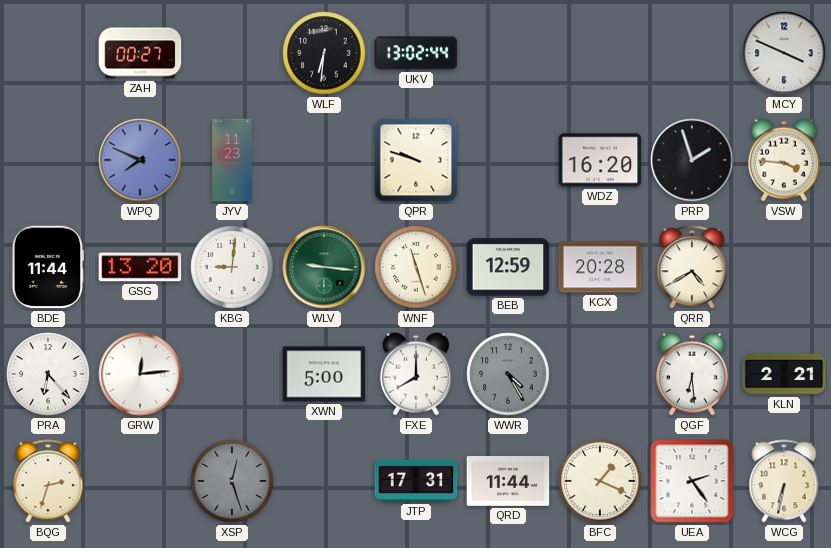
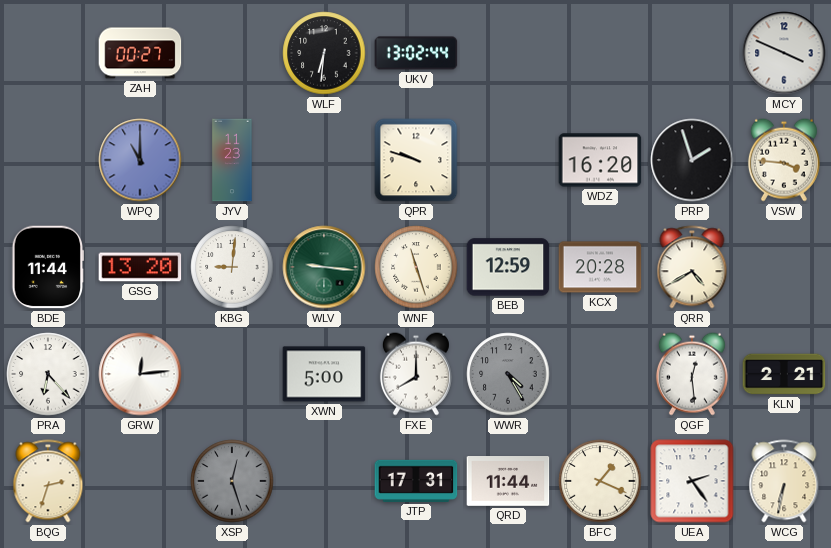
WPQ: 7:49 -> 11:00 (140, 160)
QGF: 6:29 -> 12:29 (692, 374)
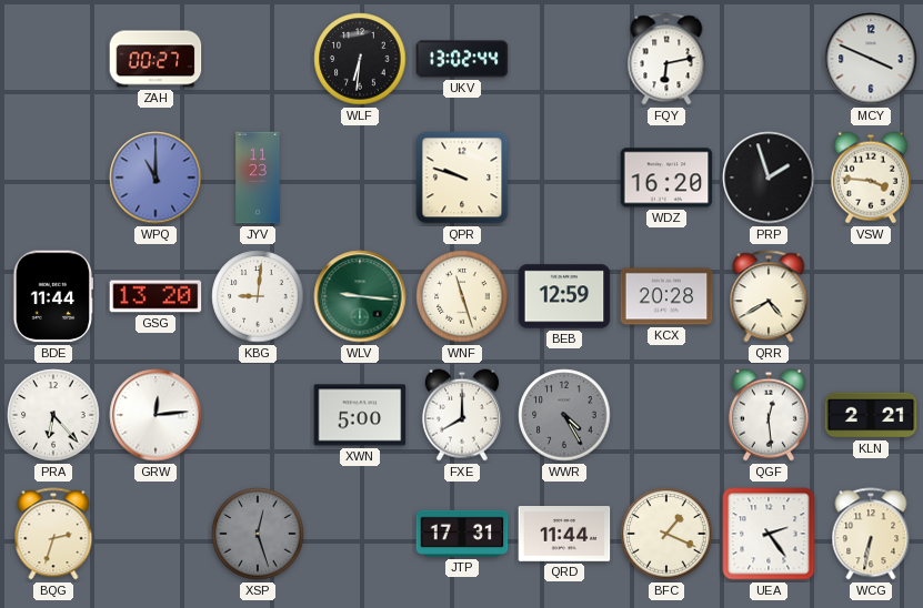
FQY: none -> 6:13 (666, 59)
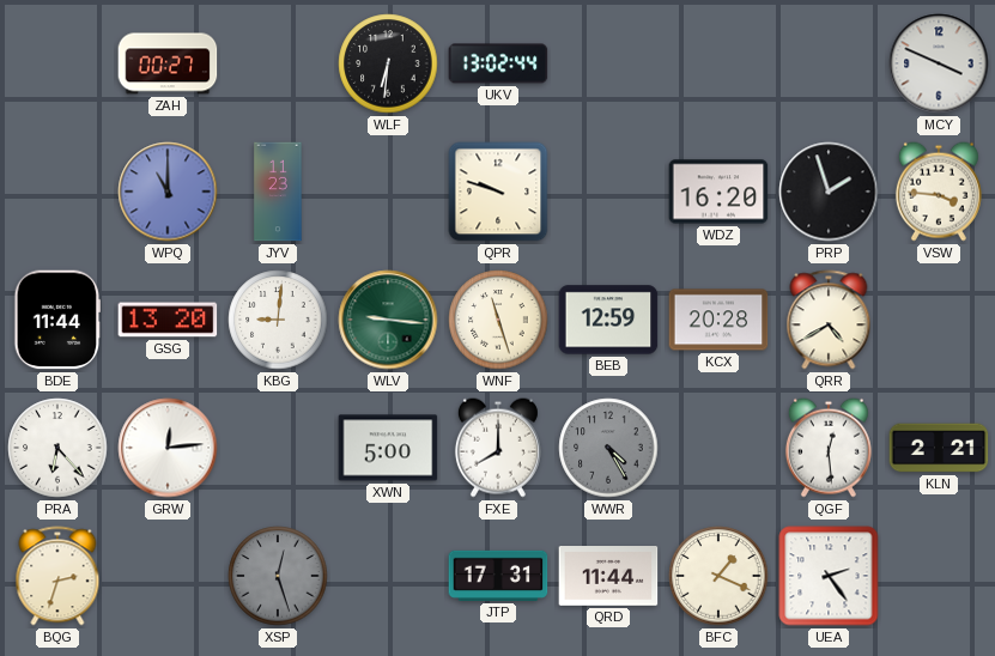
FQY: 6:13 -> none (666, 59)
WCG: 6:32 -> none (871, 534)
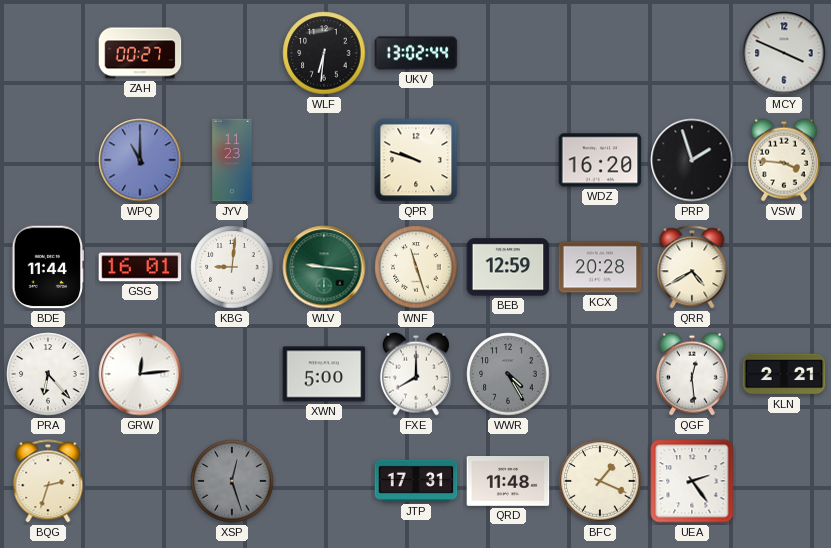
GSG: 13:20 -> 16:01 (140, 267)
QRD: 11:44 -> 11:48 (508, 482)
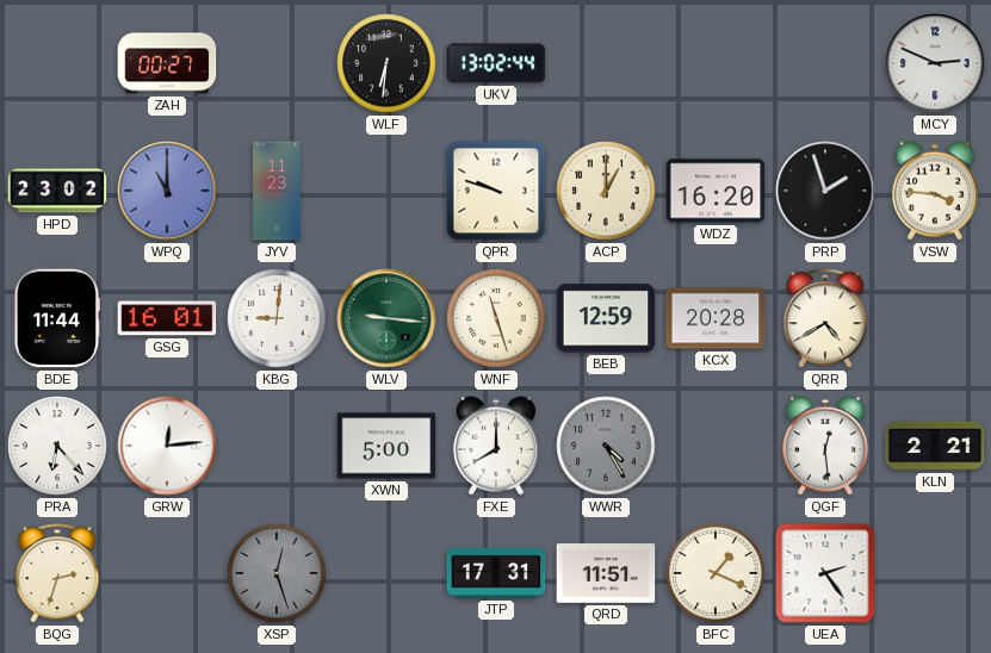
MCY: 3:49 -> 2:49 (935, 63)
HPD: none -> 23:02 (57, 191)
ACP: none -> 1:00 (606, 191)
QRD: 11:48 -> 11:51 (606, 574)
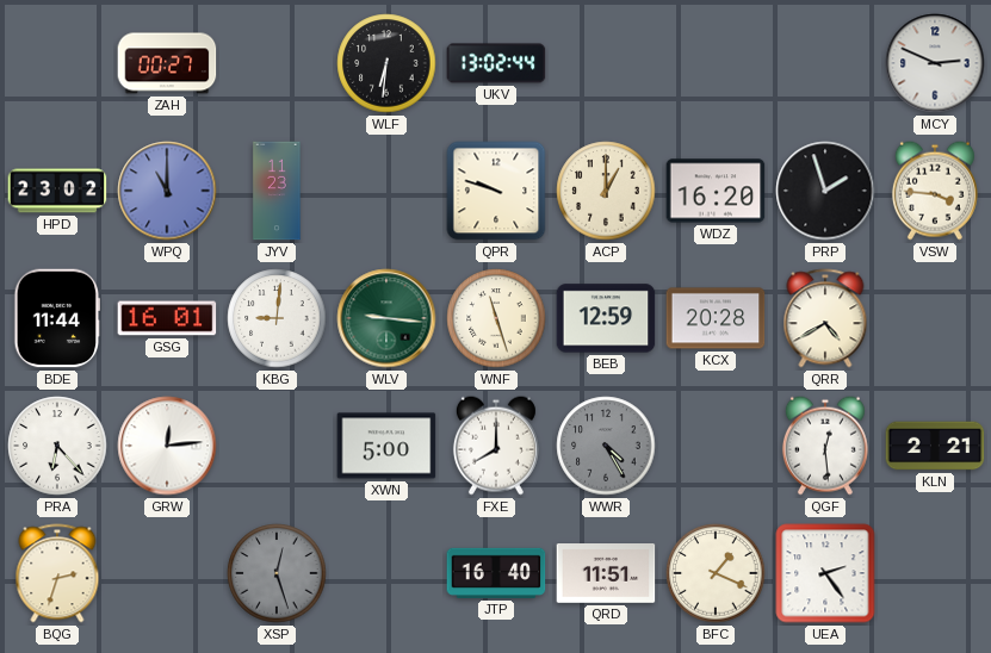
JTP: 17:31 -> 16:40 (496, 573)
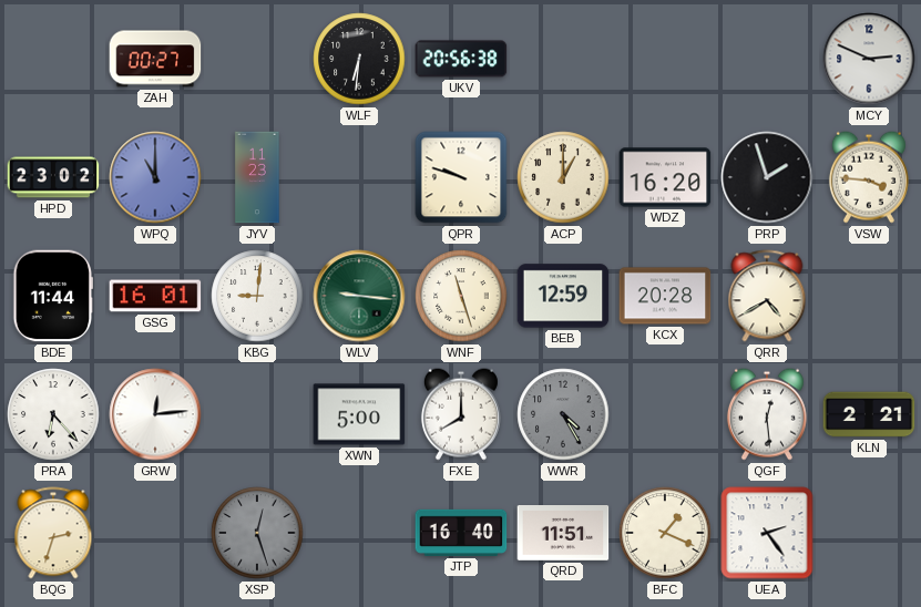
UKV: 13:02 -> 20:56 (461, 59)
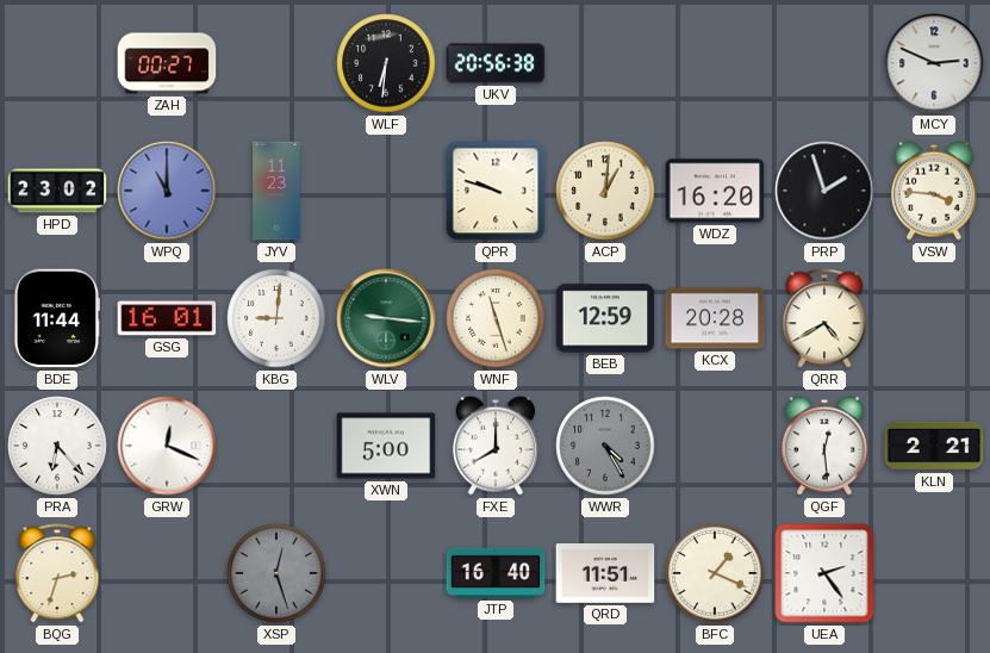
ACP: 1:00 -> 1:01 (605, 191)
GRW: 12:14 -> 12:19 (167, 446)
